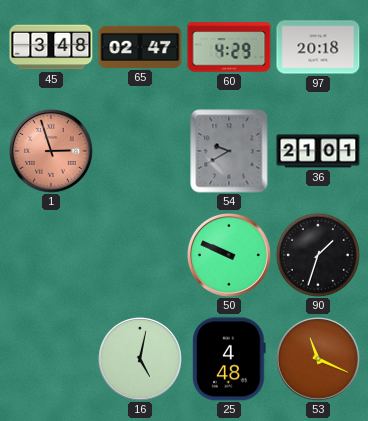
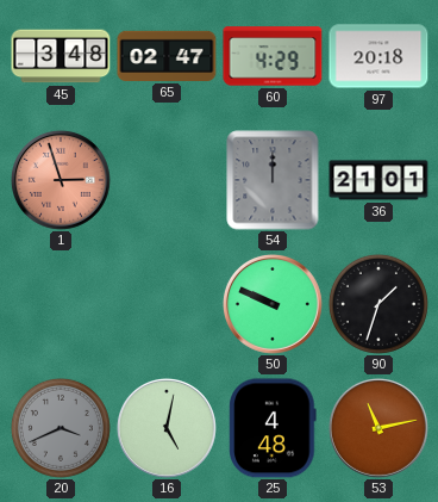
54: 9:40 -> 12:00 (273, 180)
20: none -> 3:41 (61, 428)
53: 11:19 -> 11:13 (378, 428)
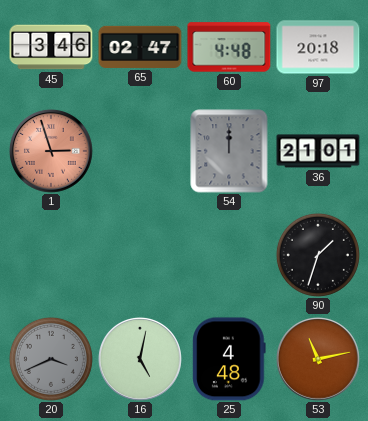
45: 3:48 -> 3:46 (51, 47)
60: 4:29 -> 4:48 (229, 47)
50: 9:49 -> none (273, 304)
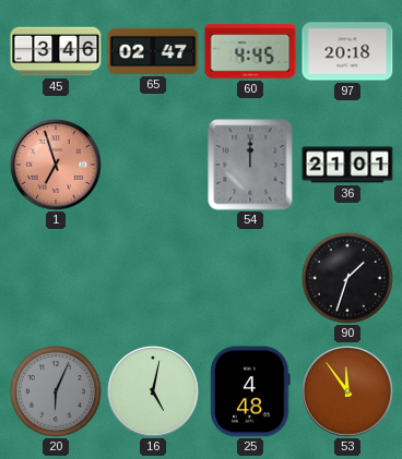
60: 4:48 -> 4:45 (250, 51)
1: 2:57 -> 6:57 (56, 165)
20: 3:41 -> 6:04 (56, 391)
53: 11:13 -> 11:54 (347, 391)
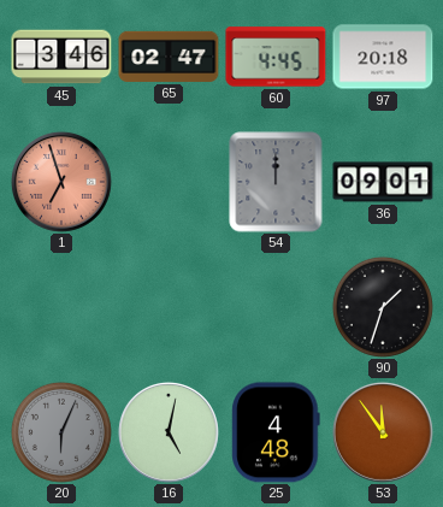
36: 21:01 -> 09:01 (383, 182)
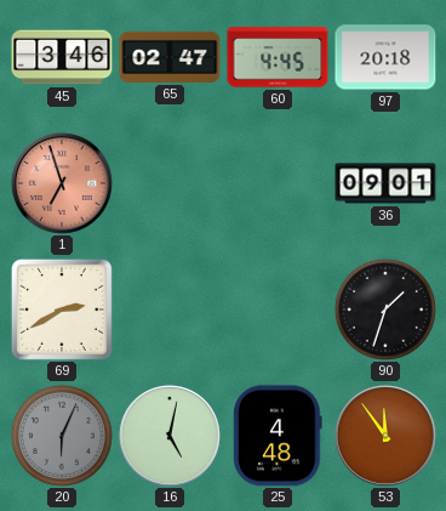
54: 12:00 -> none (276, 182)
69: none -> 2:40 (62, 310)
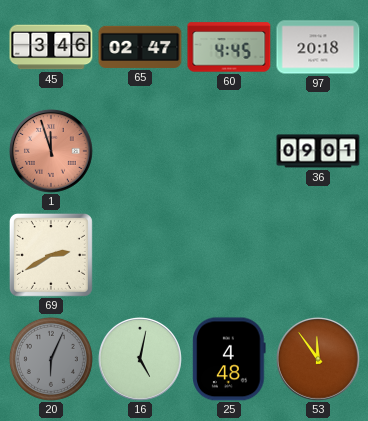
1: 6:57 -> 11:57 (51, 151)
90: 1:33 -> none (385, 310)
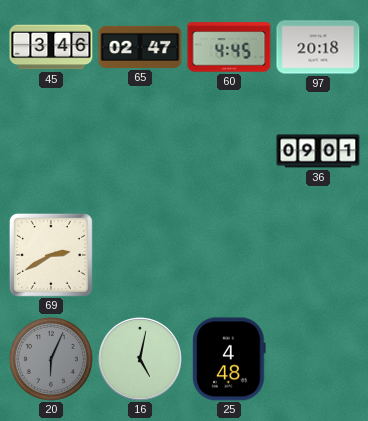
1: 11:57 -> none (51, 151)
53: 11:54 -> none (318, 359)
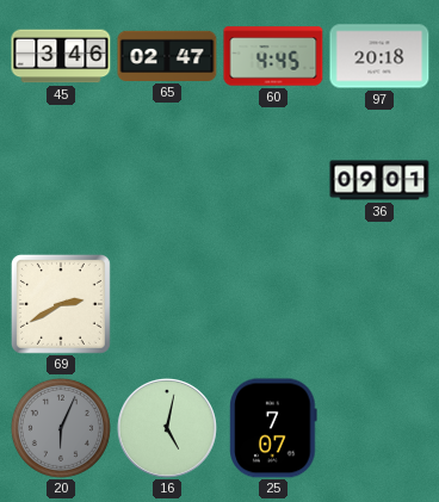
25: 4:48 -> 7:07 (273, 428)
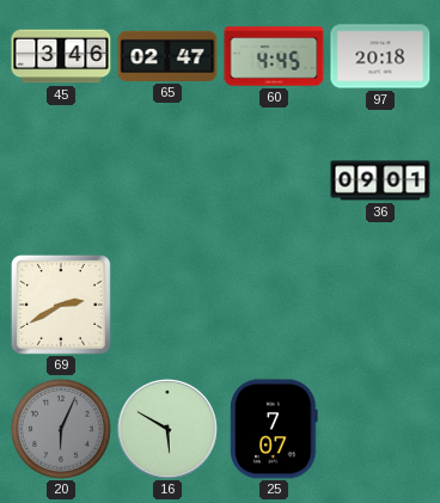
16: 5:02 -> 5:50 (167, 429)
